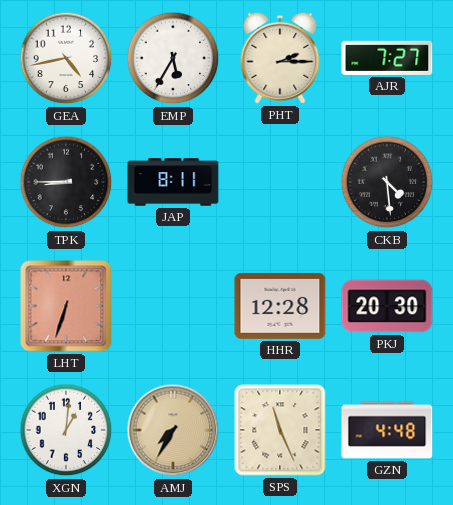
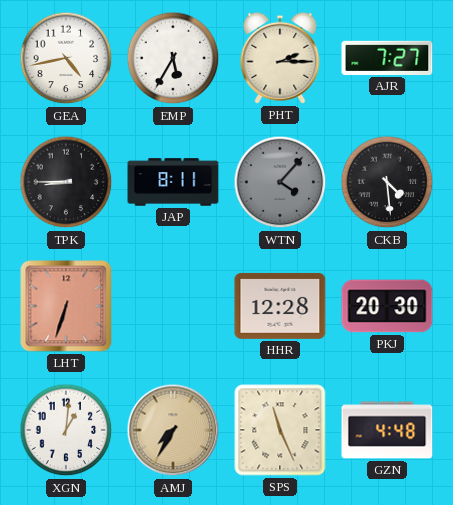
WTN: none -> 4:07 (280, 182)
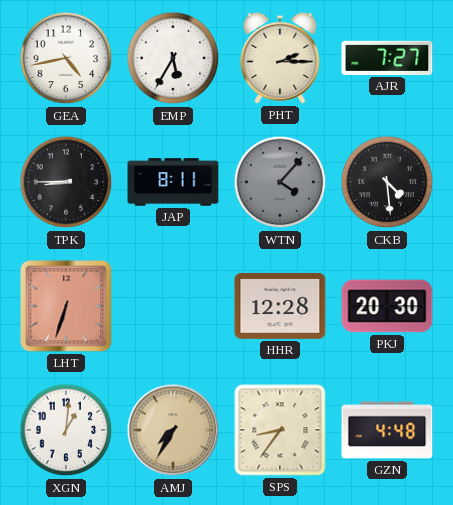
SPS: 11:26 -> 8:36 (280, 430)
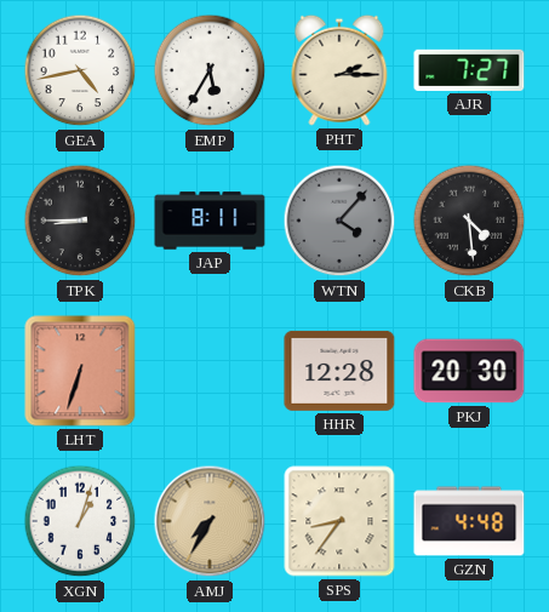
XGN: 1:01 -> 1:03 (80, 521)
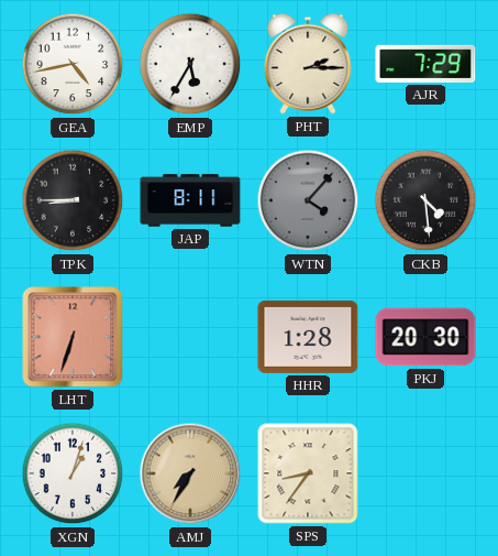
AJR: 7:27 -> 7:29 (425, 64)
HHR: 12:28 -> 1:28 (308, 337)
GZN: 4:48 -> none (469, 521)
